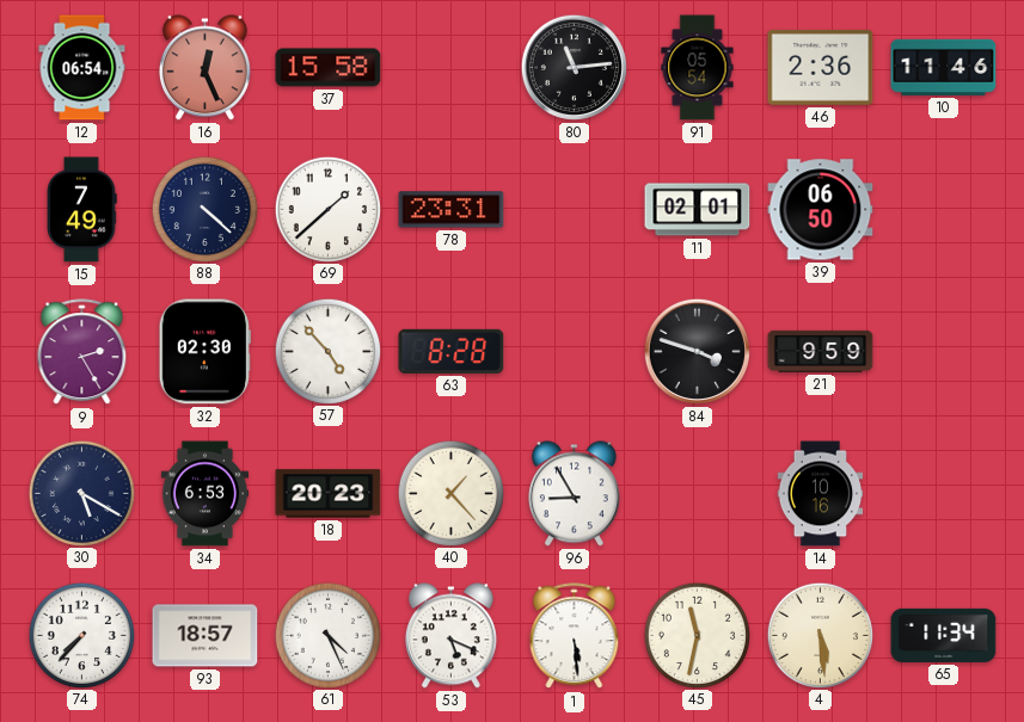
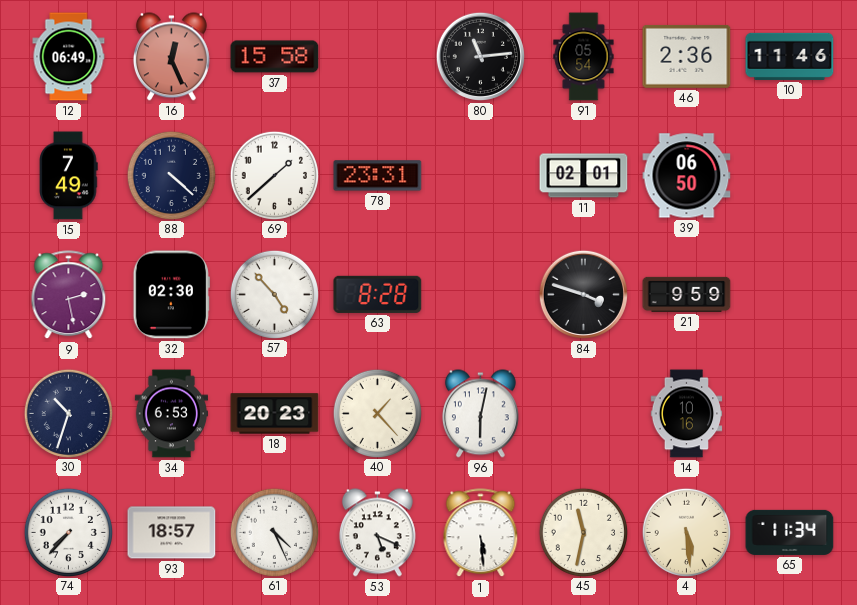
12: 06:54 -> 06:49 (69, 57)
9: 2:25 -> 2:28 (69, 295)
30: 5:20 -> 10:33 (68, 413)
96: 8:55 -> 6:02 (480, 414)
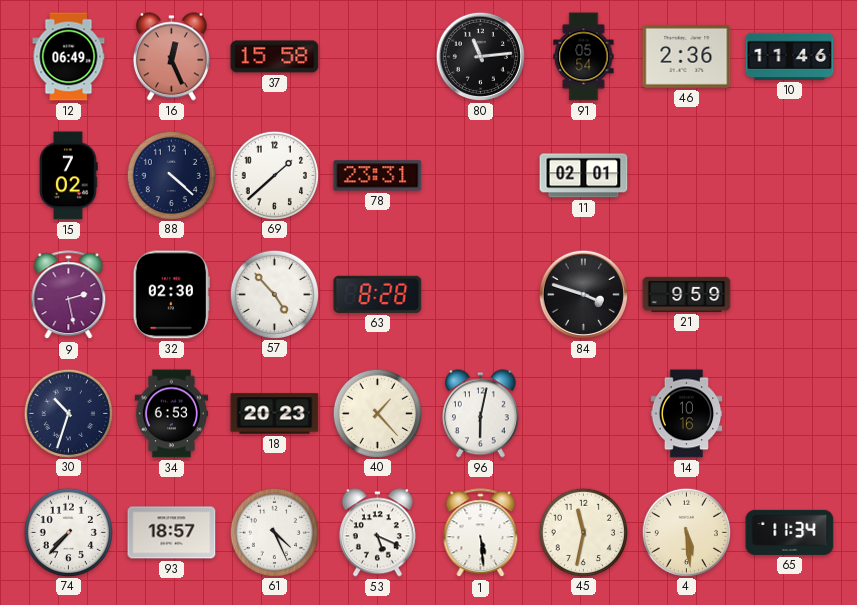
15: 7:49 -> 7:02 (69, 176)
39: 06:50 -> none (687, 176)
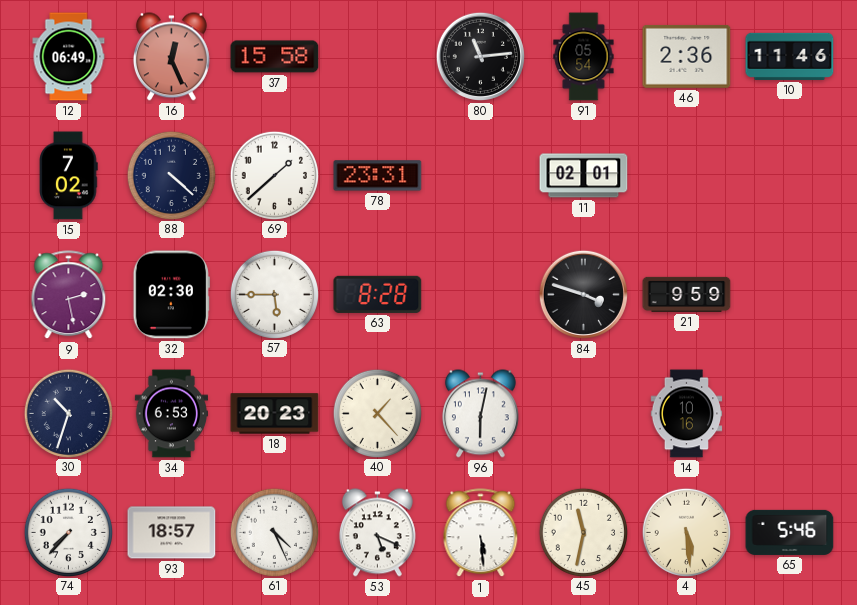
57: 4:53 -> 5:45 (274, 294)
65: 11:34 -> 5:46 (790, 532)
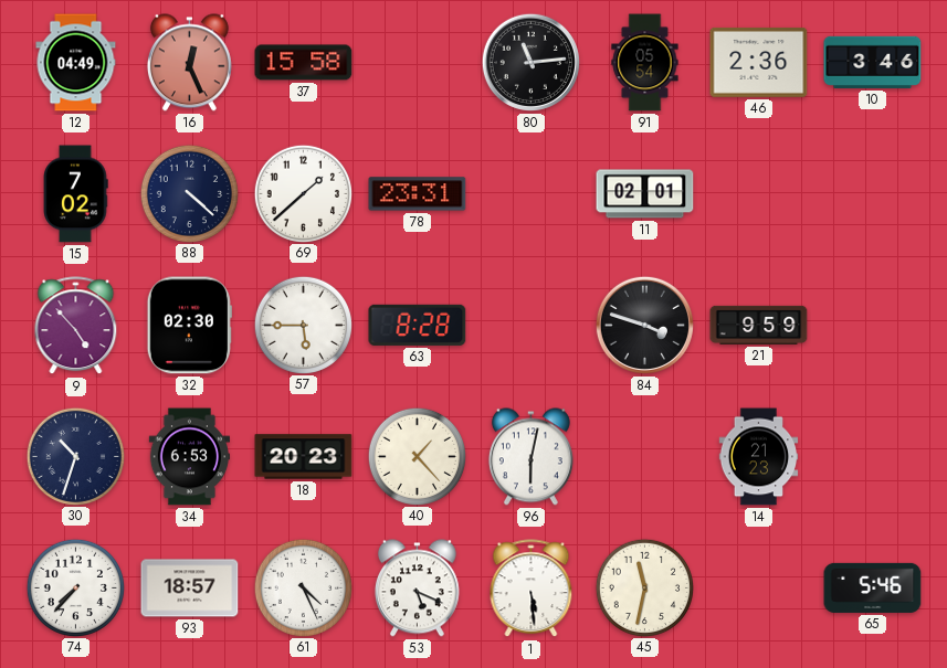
12: 06:49 -> 04:49 (76, 63)
10: 11:46 -> 3:46 (873, 62)
9: 2:28 -> 4:53 (76, 326)
14: 10:16 -> 21:23 (759, 457)
4: 5:29 -> none (686, 532)
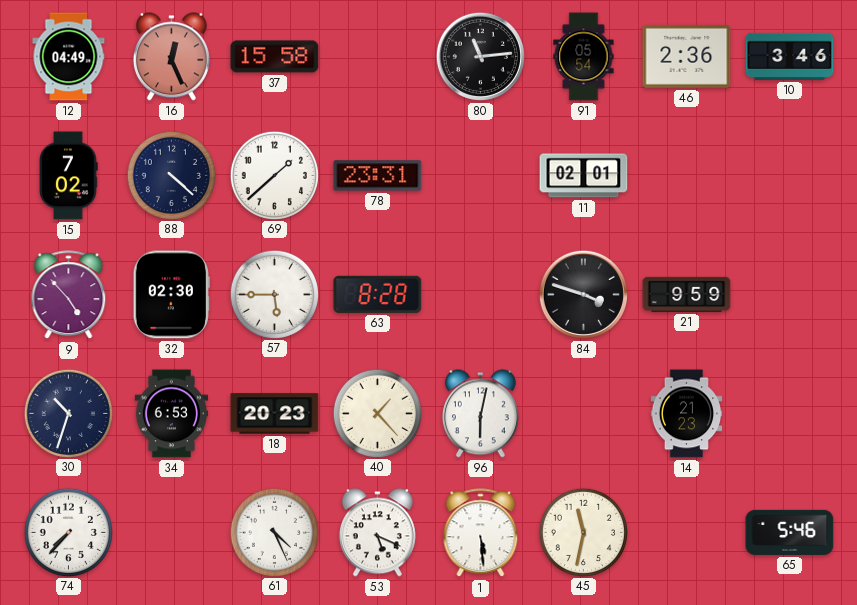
93: 18:57 -> none (190, 589)
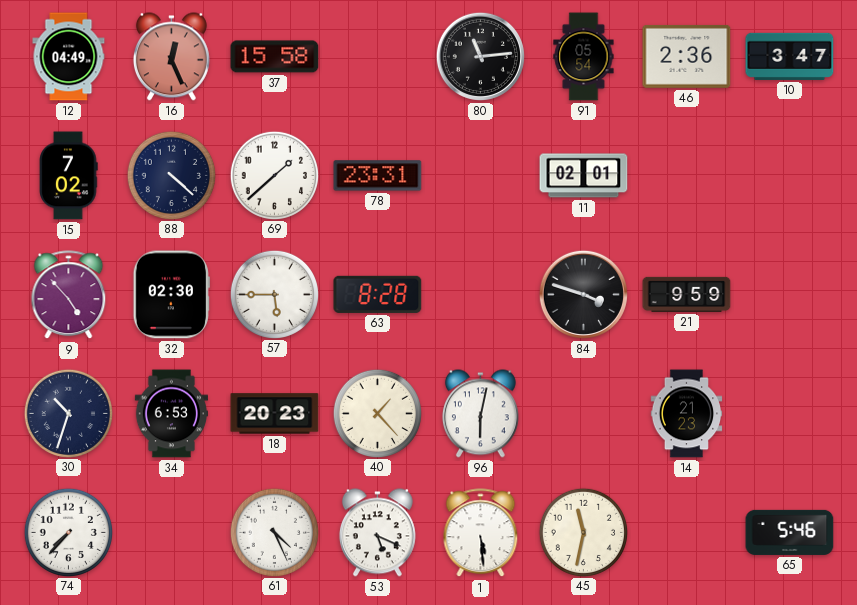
10: 3:46 -> 3:47 (790, 56)
